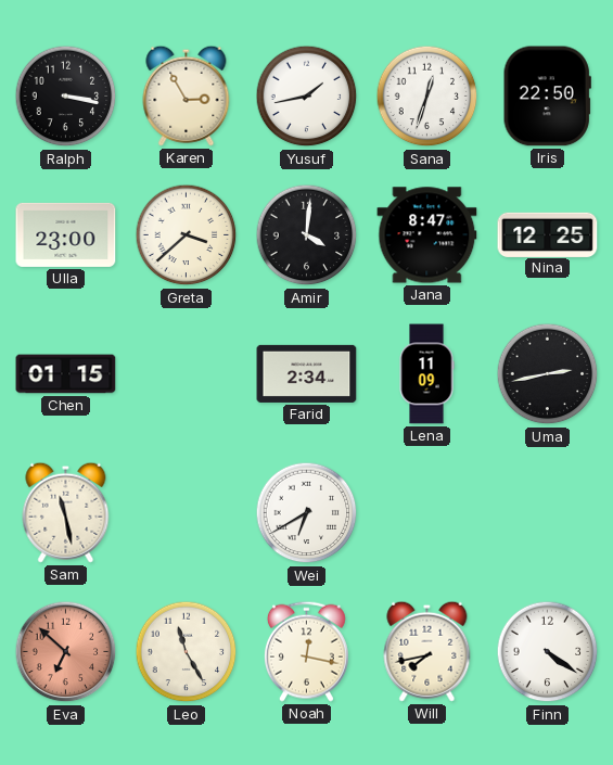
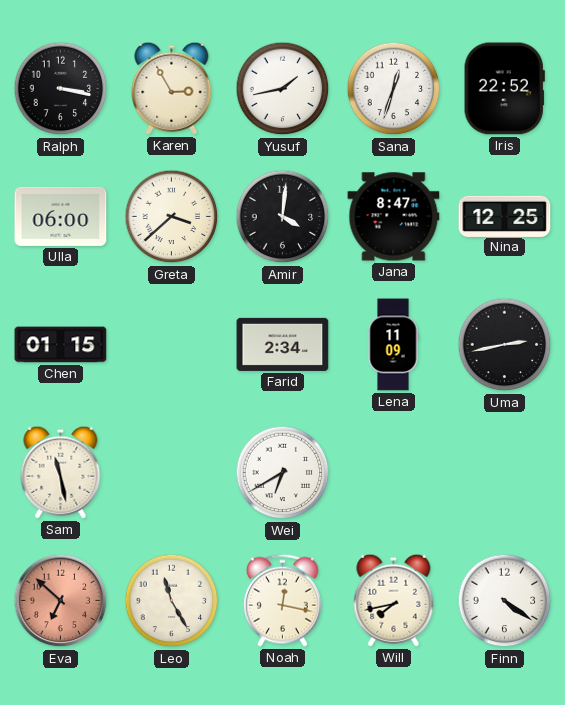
Iris: 22:50 -> 22:52 (504, 89)
Ulla: 23:00 -> 06:00 (61, 216)
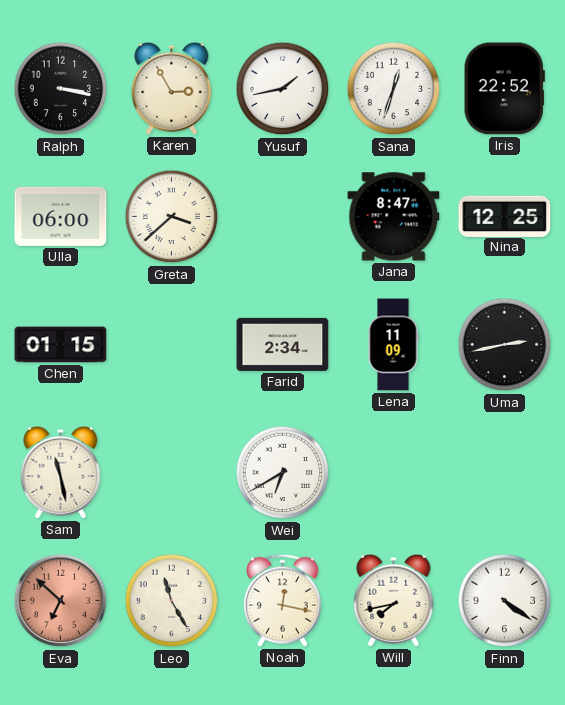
Amir: 4:01 -> none (283, 217)
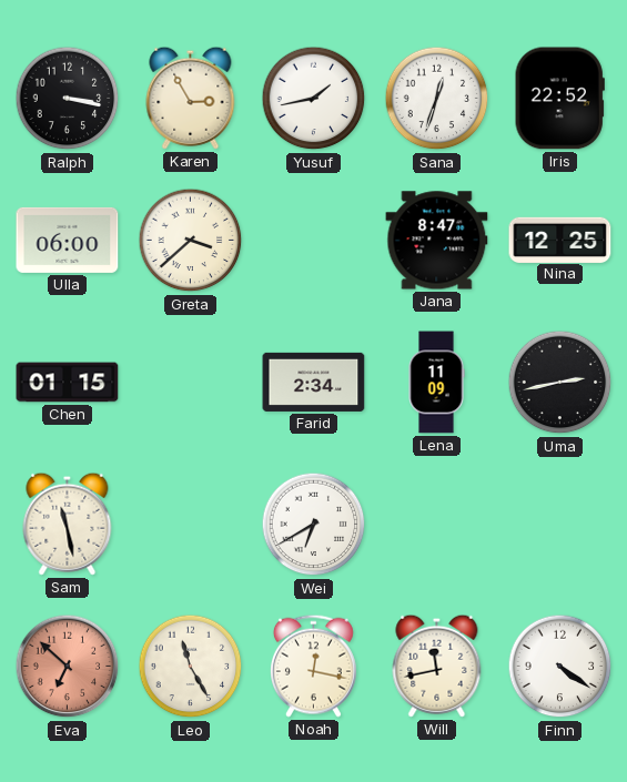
Will: 7:43 -> 11:43 (437, 666)
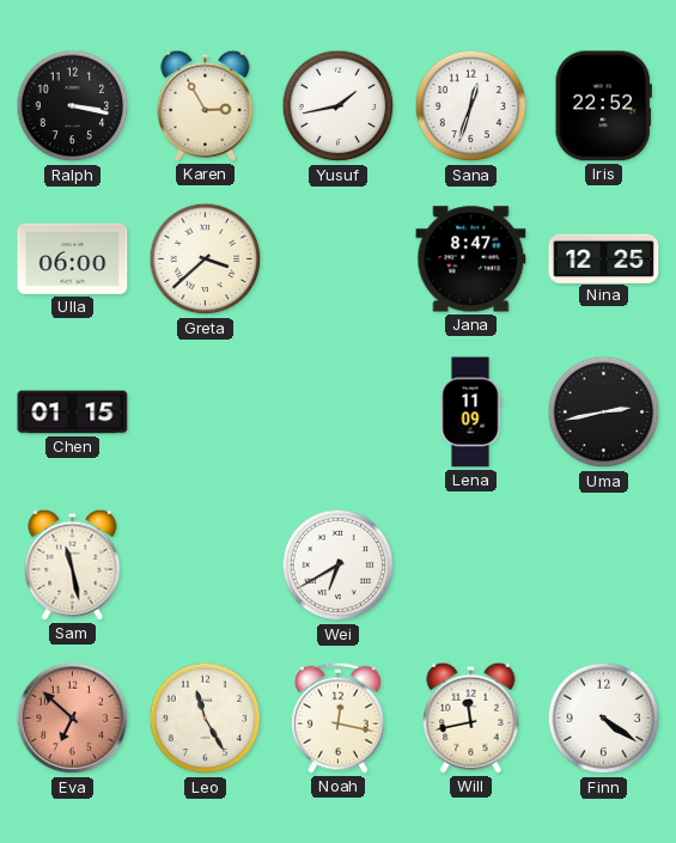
Farid: 2:34 -> none (314, 382)
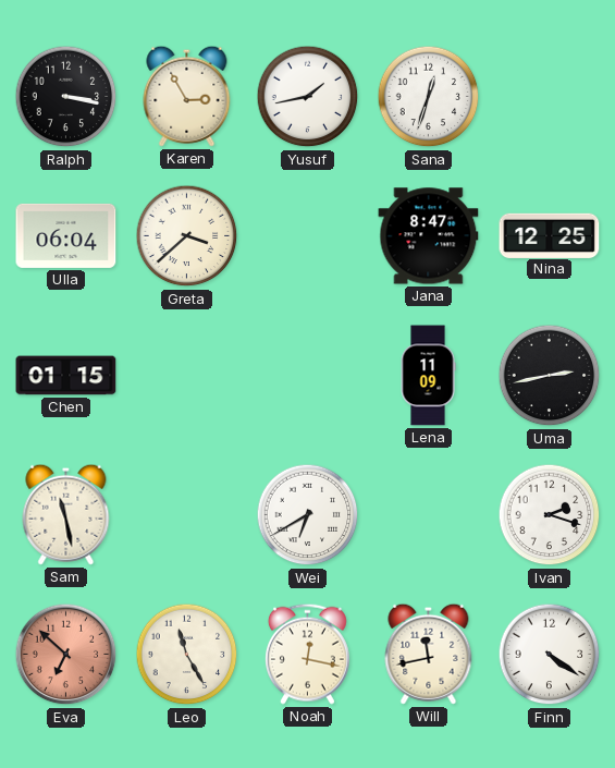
Iris: 22:52 -> none (603, 106)
Ulla: 06:00 -> 06:04 (66, 235)
Ivan: none -> 2:18 (550, 515)
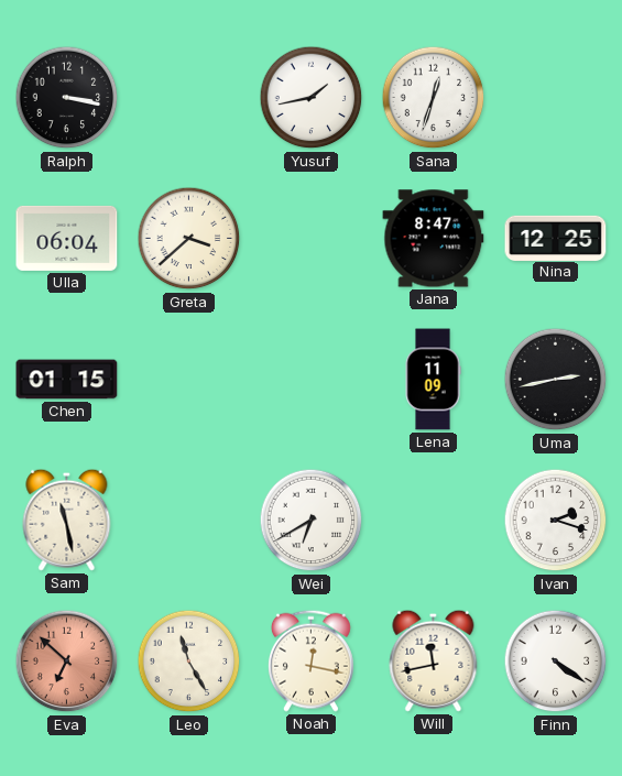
Karen: 2:55 -> none (187, 96)
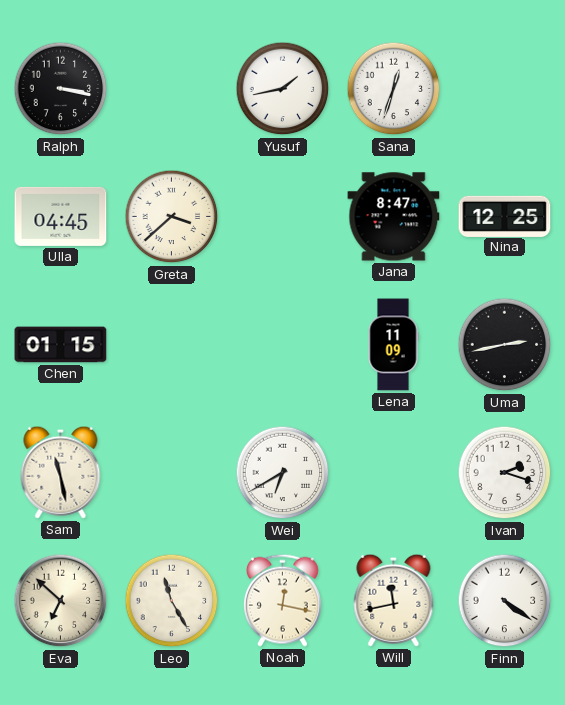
Ulla: 06:04 -> 04:45 (61, 216)
Eva dial: salmon -> cream (61, 601)
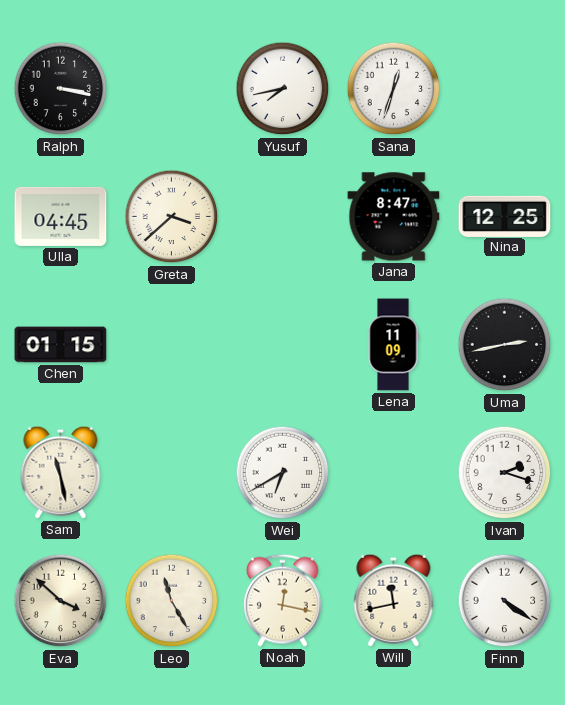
Yusuf: 1:43 -> 7:43 (283, 89)
Eva: 6:52 -> 3:52 (61, 601)
